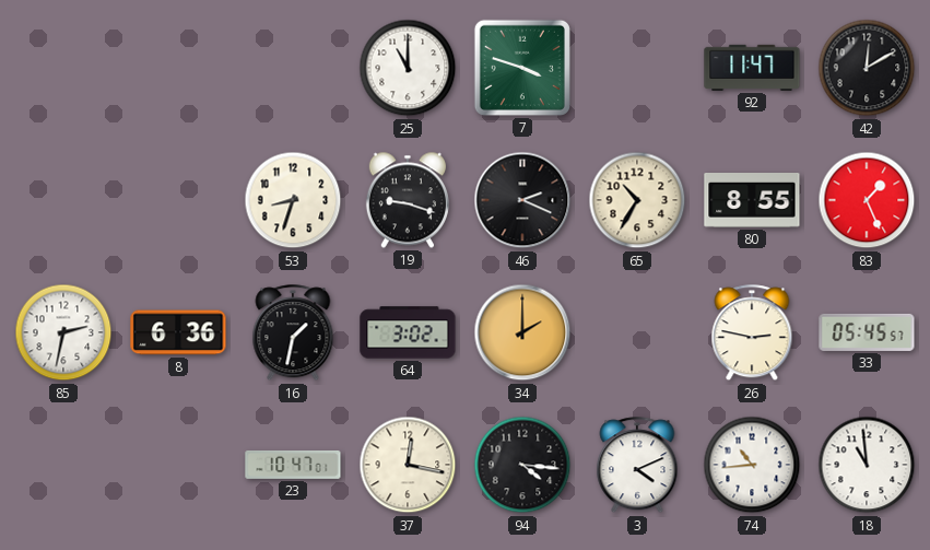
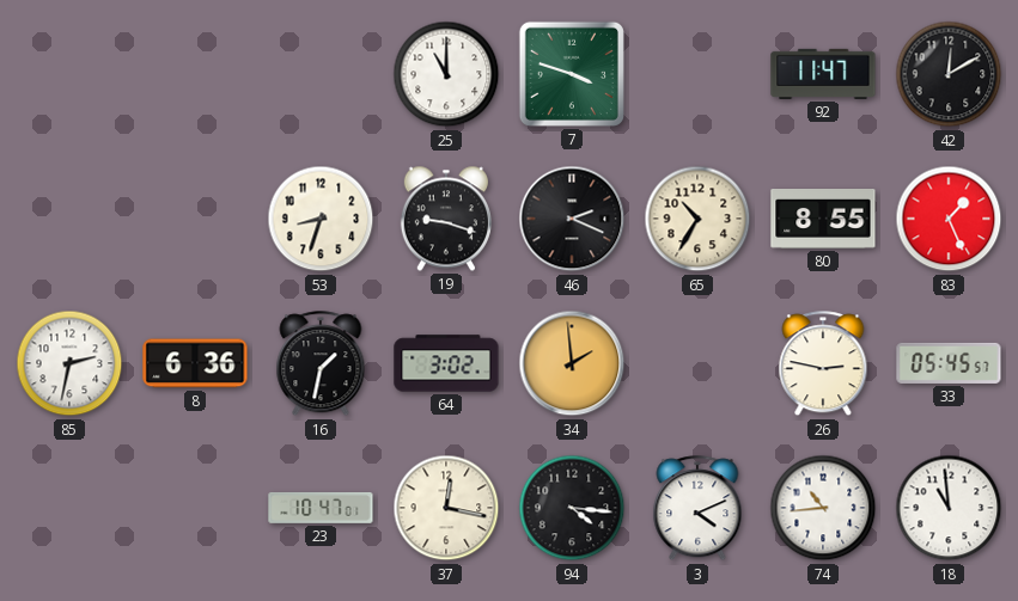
34: 2:00 -> 1:59 (572, 363)
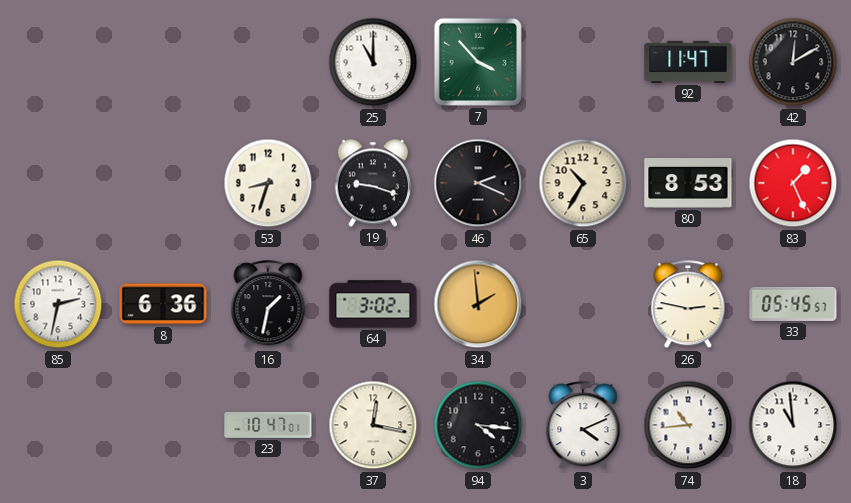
7: 3:48 -> 3:53 (478, 62)
80: 8:55 -> 8:53 (688, 184)
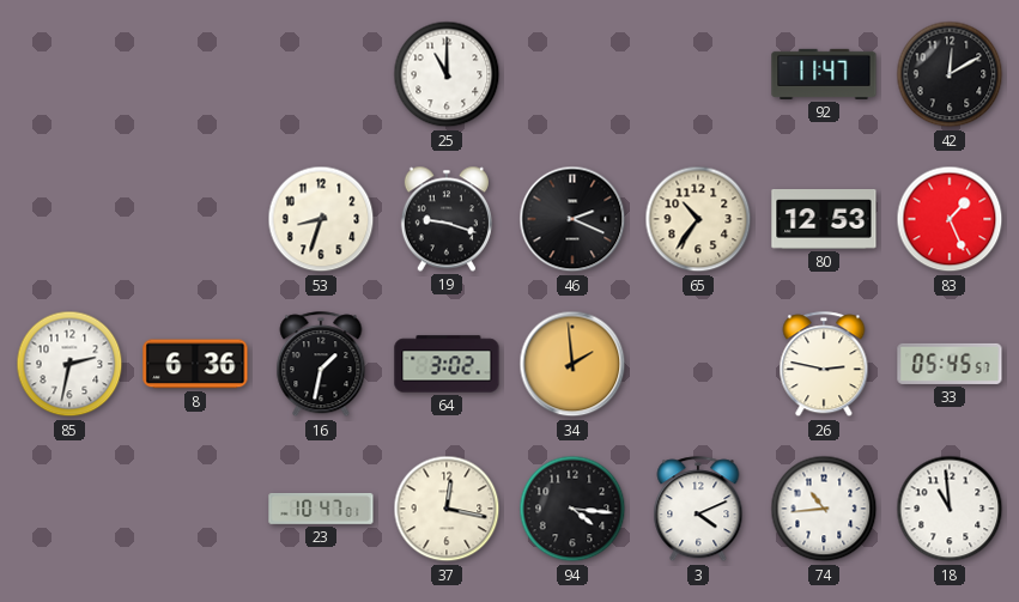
7: 3:53 -> none (478, 62)
65: 10:35 -> 10:36 (698, 219)
80: 8:53 -> 12:53 (824, 220)
